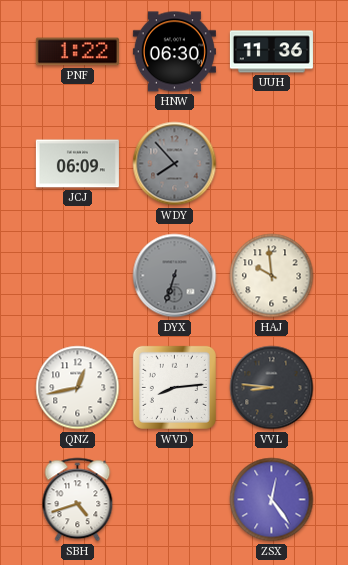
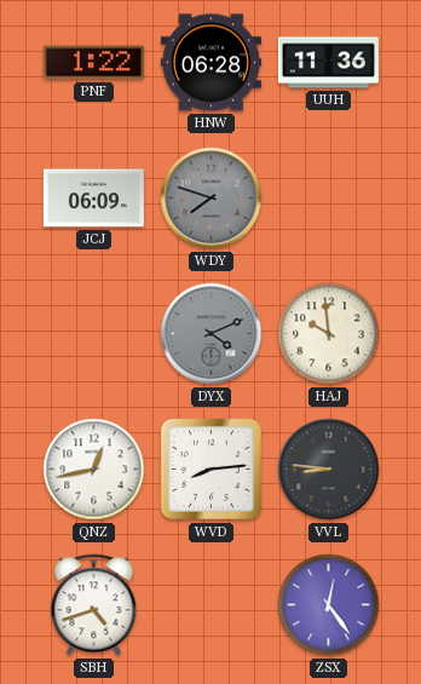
HNW: 06:30 -> 06:28 (211, 63)
WDY: 7:53 -> 7:48 (212, 199)
DYX: 6:33 -> 4:11 (212, 334)
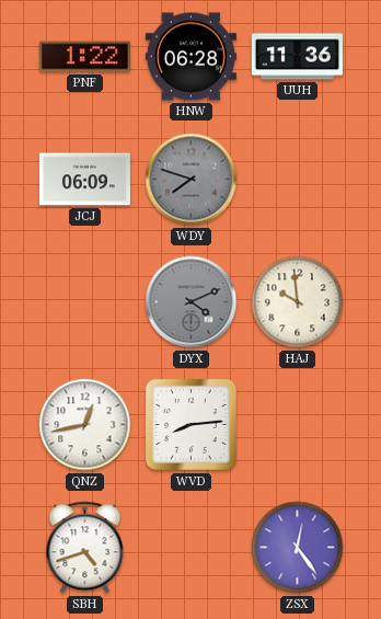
VVL: 8:46 -> none (329, 470)
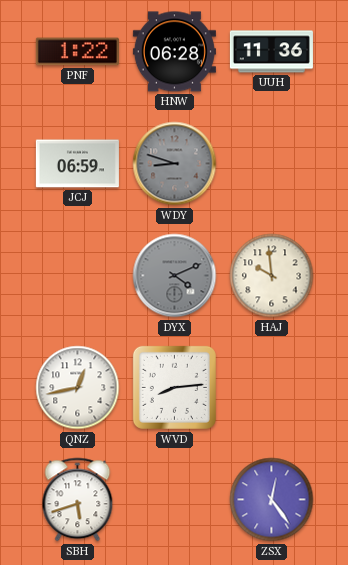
JCJ: 06:09 -> 06:59 (77, 164)
WDY: 7:48 -> 8:48 (175, 164)
SBH: 4:42 -> 5:42 (78, 500)
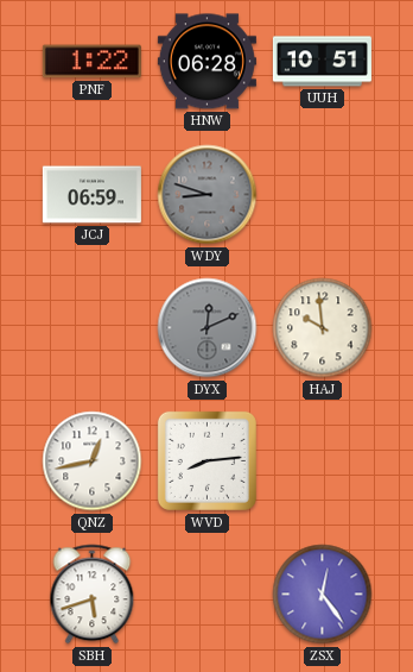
UUH: 11:36 -> 10:51 (322, 62)
DYX: 4:11 -> 12:11 (208, 328)
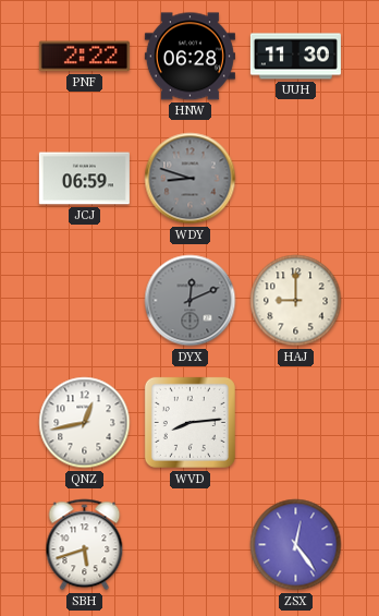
PNF: 1:22 -> 2:22 (84, 57)
UUH: 10:51 -> 11:30 (295, 57)
HAJ: 9:59 -> 9:00 (296, 301)
